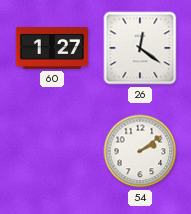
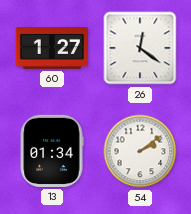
13: none -> 01:34 (52, 151)
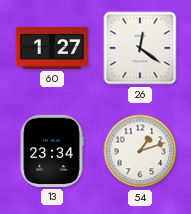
13: 01:34 -> 23:34 (52, 151)
54: 2:09 -> 1:12 (140, 151)
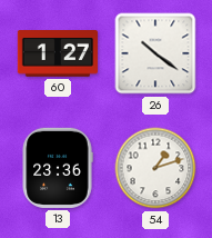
26: 12:21 -> 10:21 (155, 53)
13: 23:34 -> 23:36 (58, 168)
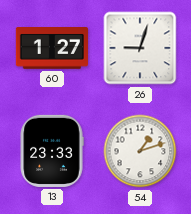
26: 10:21 -> 9:03 (140, 48)
13: 23:36 -> 23:33 (52, 151)
